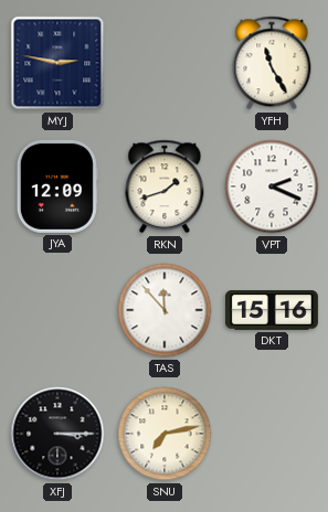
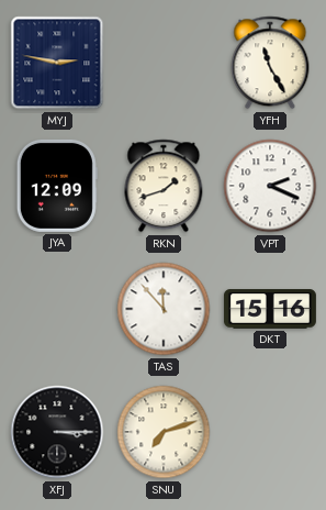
SNU: 7:13 -> 7:12 (164, 432)
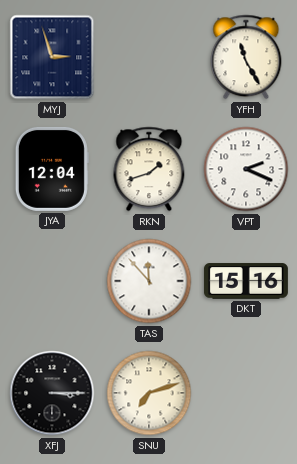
MYJ: 2:47 -> 2:57 (52, 57)
JYA: 12:09 -> 12:04 (52, 169)
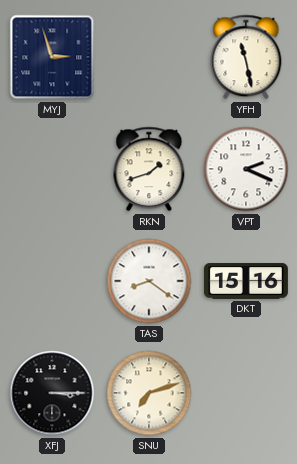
YFH: 11:25 -> 11:28 (246, 57)
JYA: 12:04 -> none (52, 169)
TAS: 11:53 -> 8:21 (149, 281)
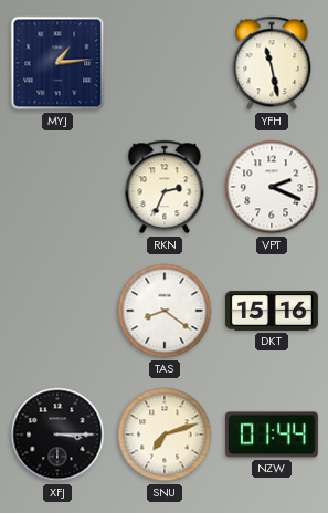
MYJ: 2:57 -> 1:14 (57, 63)
RKN: 1:42 -> 2:34 (165, 187)
NZW: none -> 01:44 (272, 435)
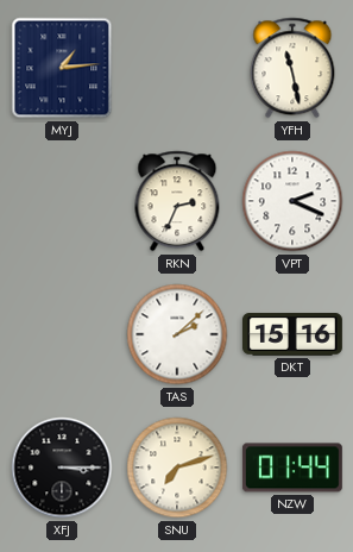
TAS: 8:21 -> 2:08 (177, 334)
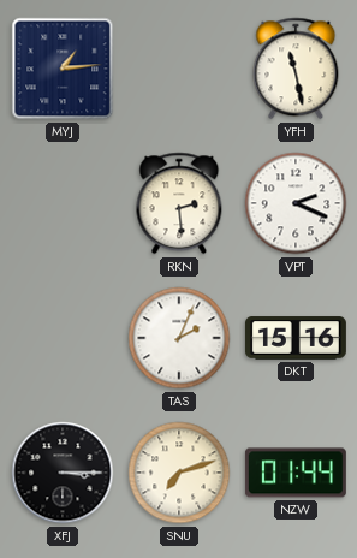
RKN: 2:34 -> 2:29 (179, 203)
TAS: 2:08 -> 2:04 (179, 338)
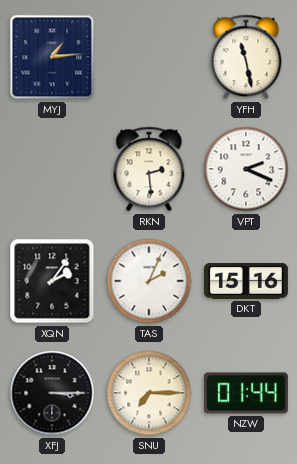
XQN: none -> 2:06 (52, 281)
SNU: 7:12 -> 7:15 (149, 393)
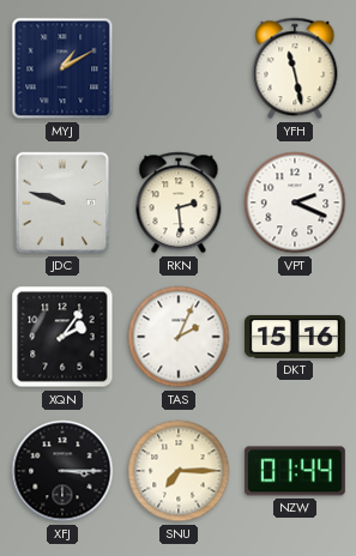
MYJ: 1:14 -> 1:10 (62, 68)
JDC: none -> 9:48 (62, 203)
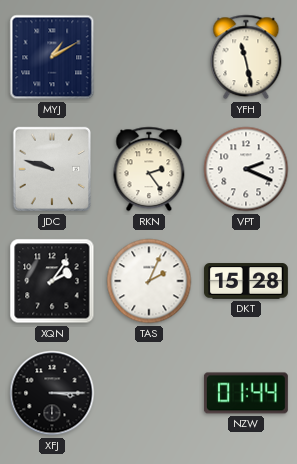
RKN: 2:29 -> 2:24 (149, 169)
DKT: 15:16 -> 15:28 (246, 281)
SNU: 7:15 -> none (179, 471)
